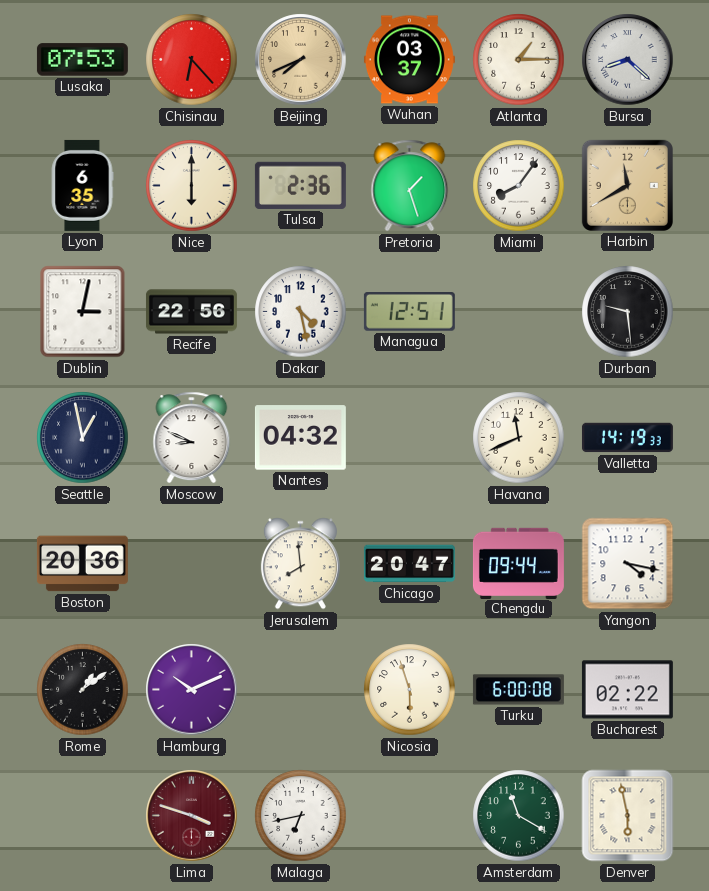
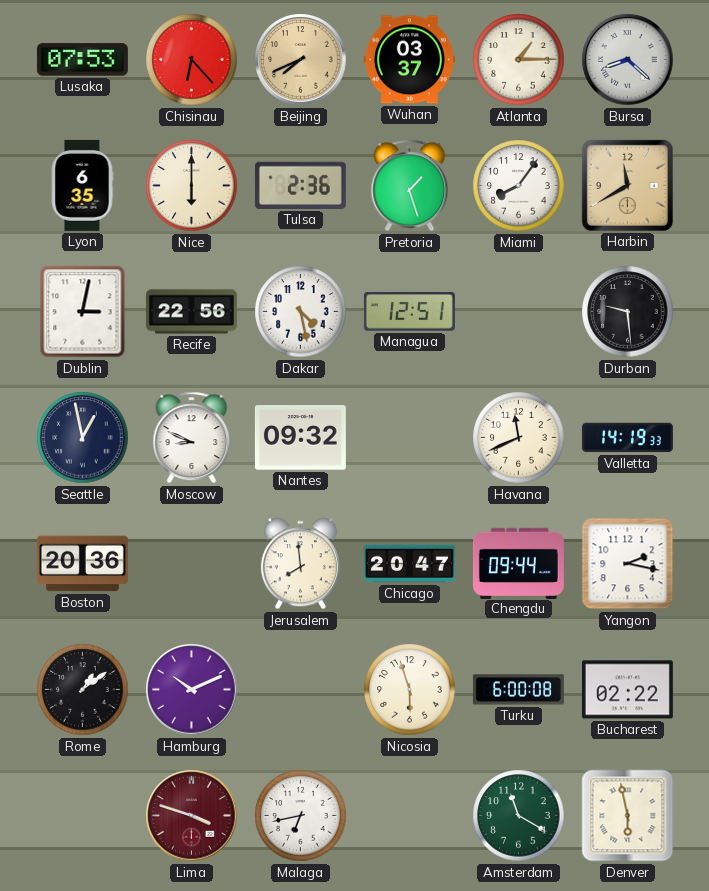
Nantes: 04:32 -> 09:32 (300, 438)
Yangon: 4:17 -> 2:17 (628, 564)
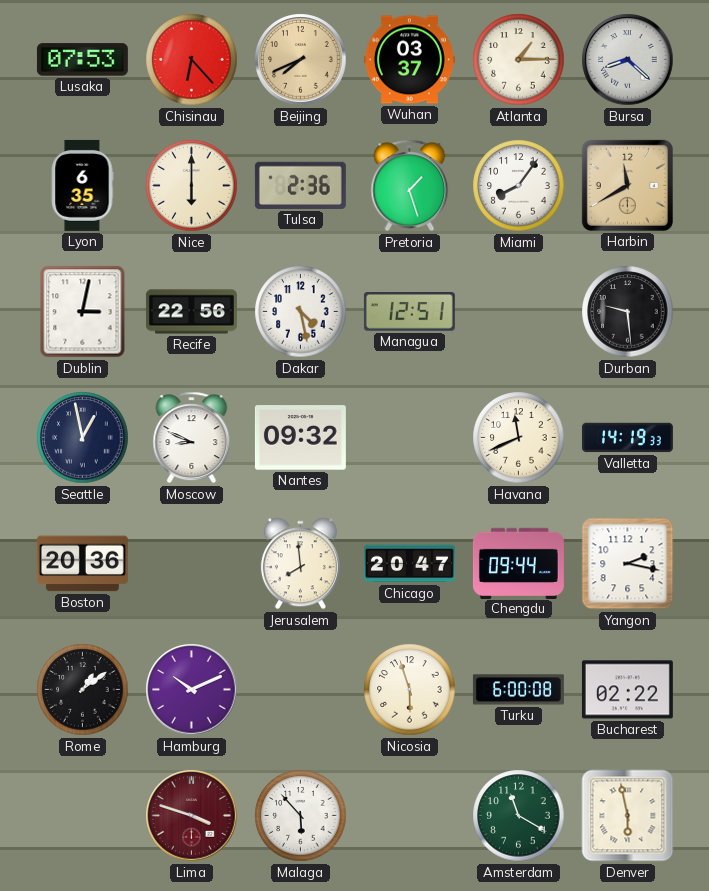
Malaga: 6:43 -> 5:53 (301, 816)
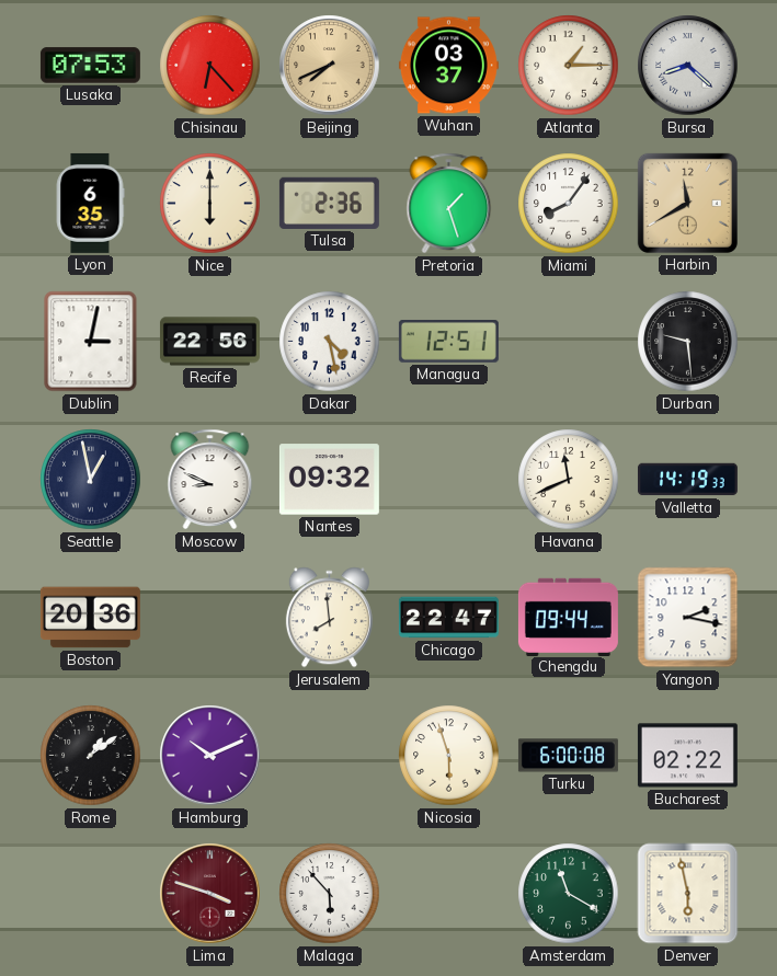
Chicago: 20:47 -> 22:47 (448, 618)
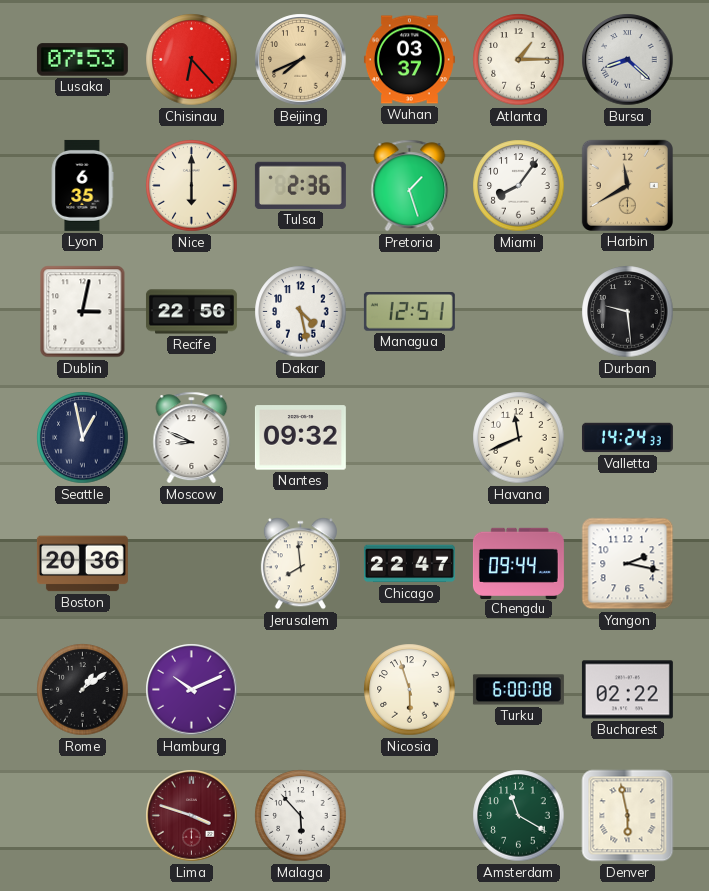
Valletta: 14:19 -> 14:24 (627, 438)
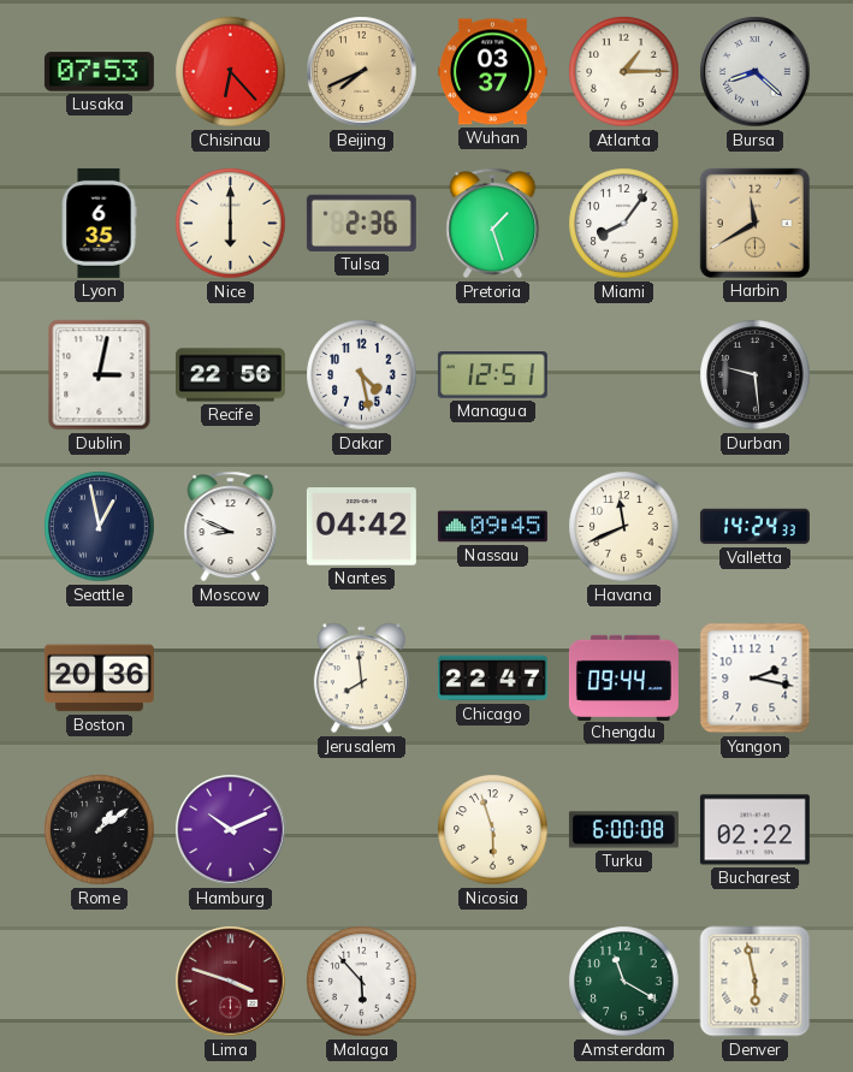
Nantes: 09:32 -> 04:42 (361, 527)
Nassau: none -> 09:45 (492, 527)
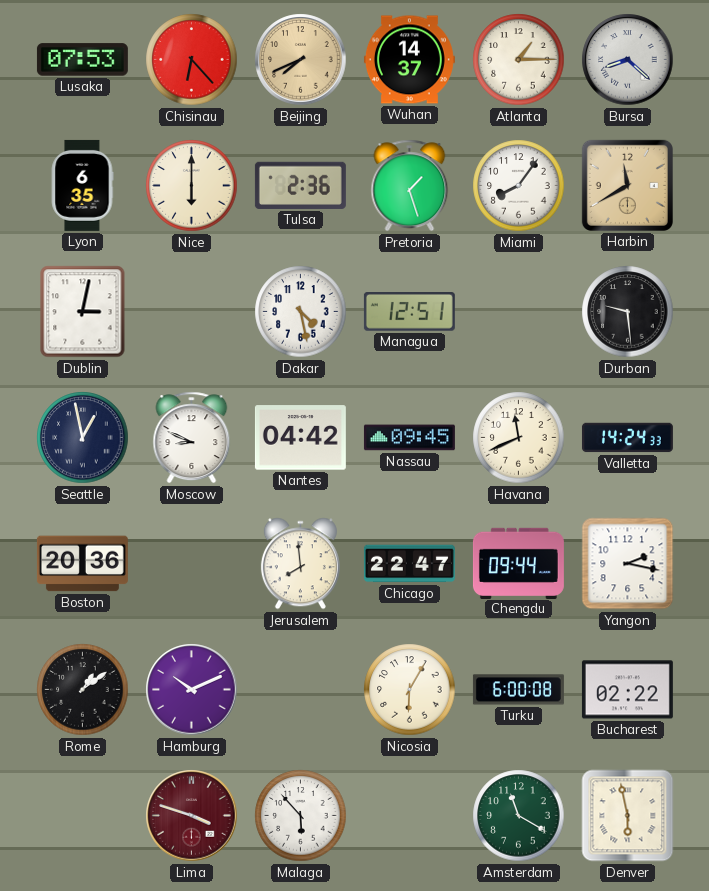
Wuhan: 03:37 -> 14:37 (409, 60)
Recife: 22:56 -> none (230, 375)
Nicosia: 5:57 -> 6:05 (410, 690)
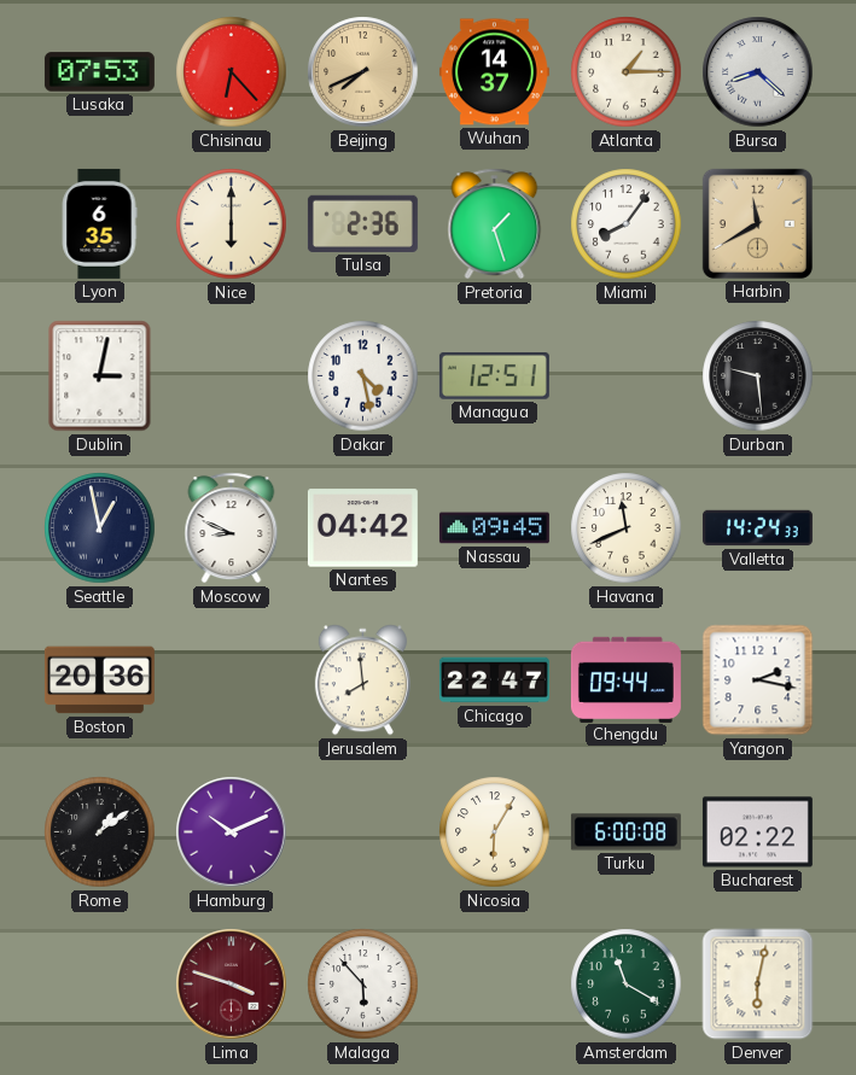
Denver: 5:58 -> 6:02 (758, 985)
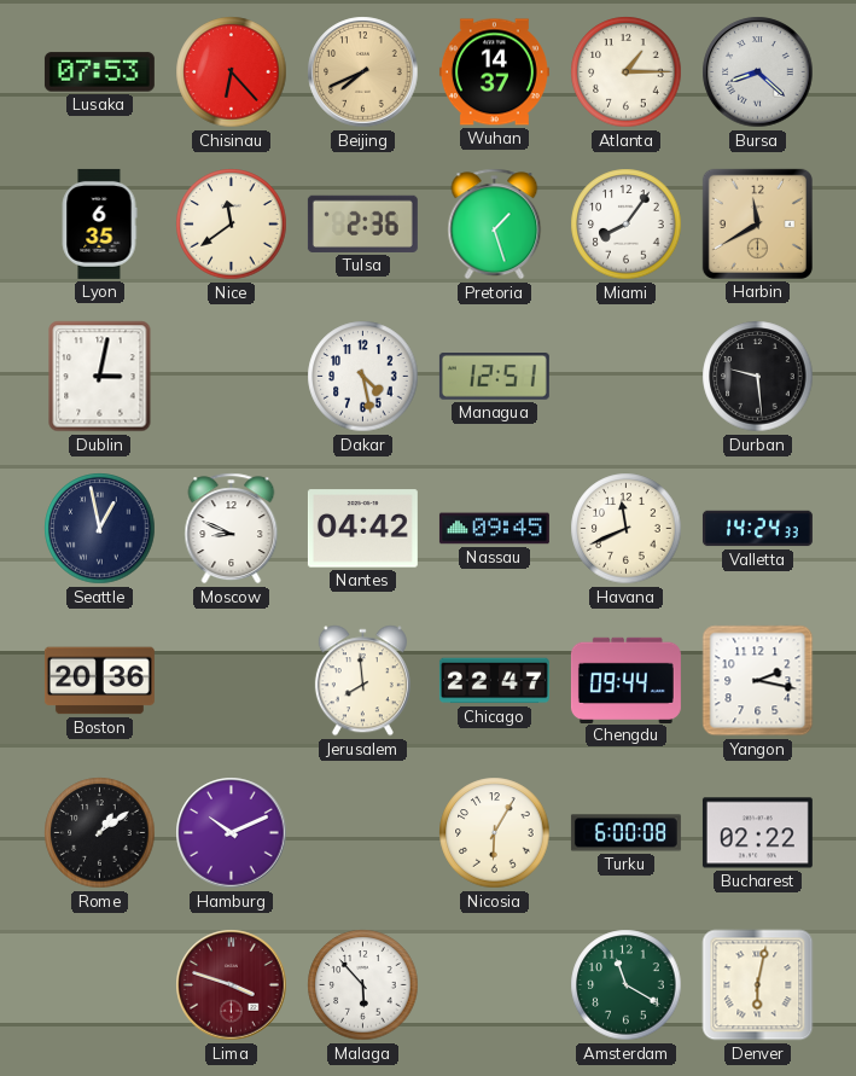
Nice: 6:00 -> 11:39 (232, 225)
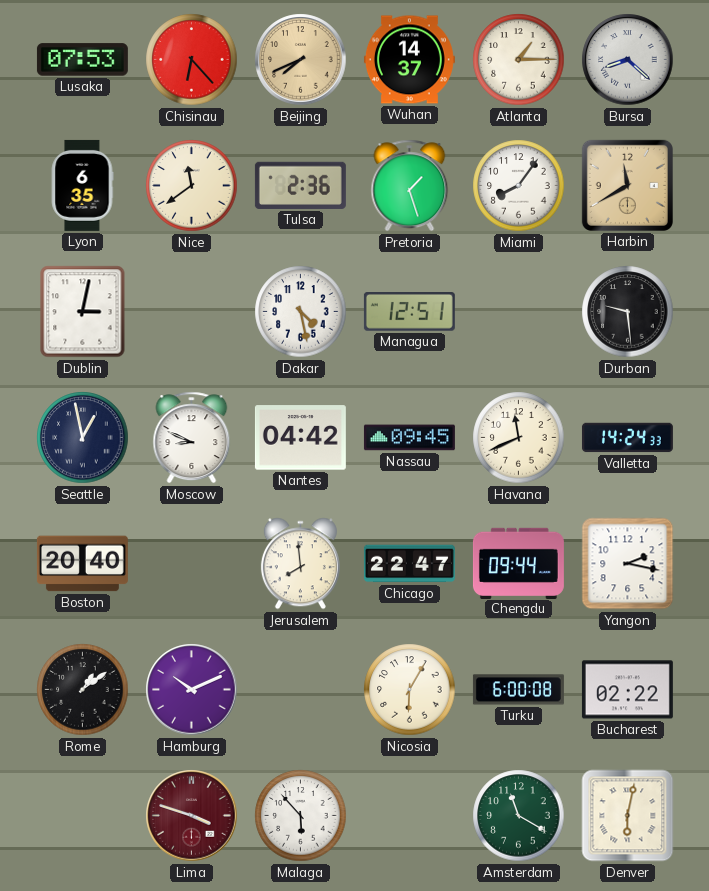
Boston: 20:36 -> 20:40 (82, 564)
